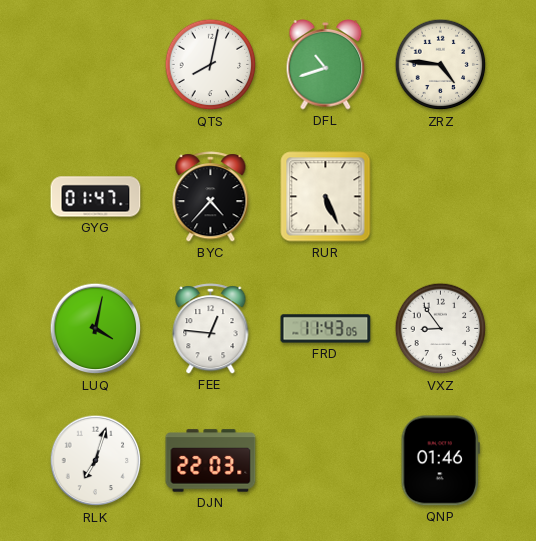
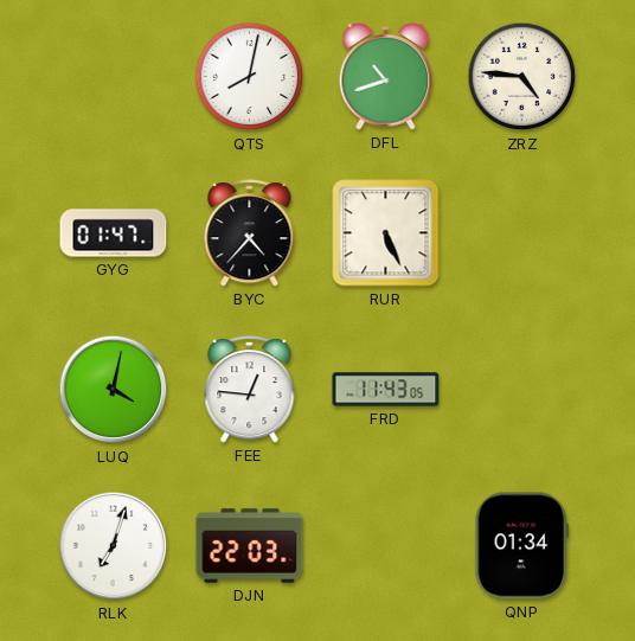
VXZ: 8:54 -> none (441, 329)
QNP: 01:46 -> 01:34 (521, 546)
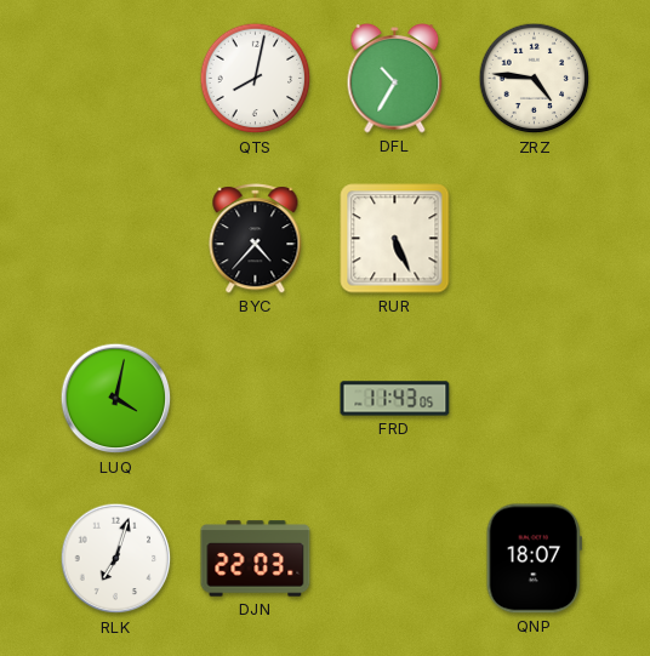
DFL: 10:42 -> 10:35 (395, 79)
GYG: 01:47 -> none (114, 233)
FEE: 12:46 -> none (250, 390)
QNP: 01:34 -> 18:07 (534, 559)
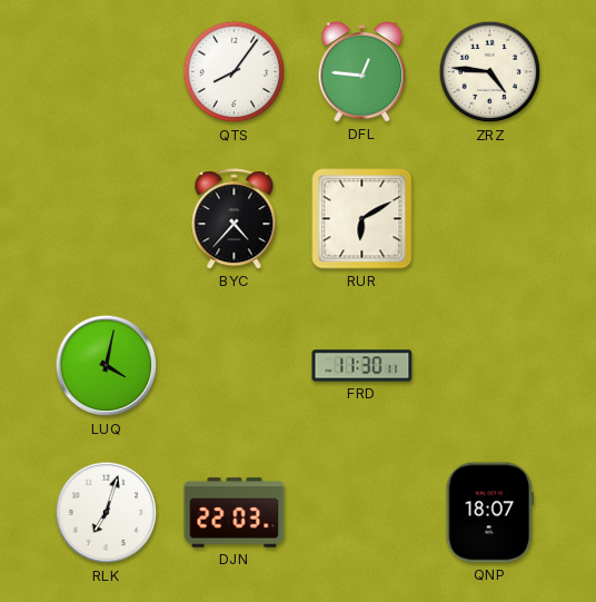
QTS: 8:02 -> 8:06 (235, 72)
DFL: 10:35 -> 12:46 (362, 72)
RUR: 5:26 -> 6:10 (362, 219)
FRD: 11:43 -> 11:30 (362, 366)
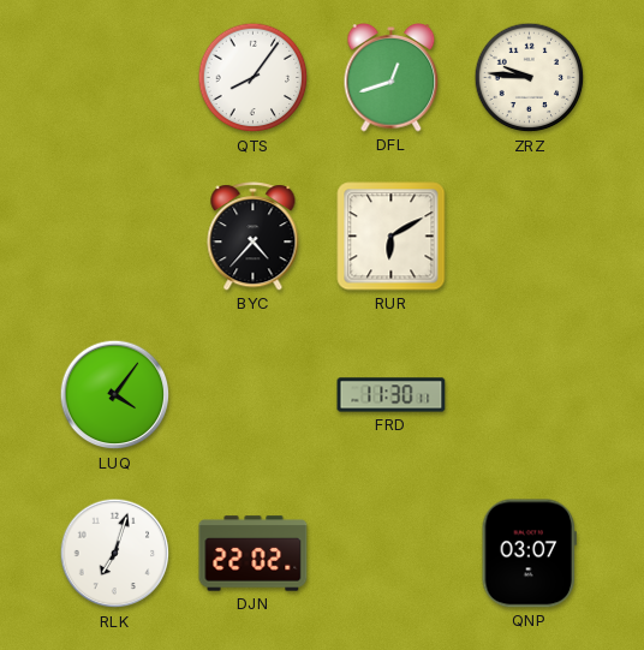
DFL: 12:46 -> 12:42 (392, 78)
ZRZ: 4:46 -> 9:46 (530, 78)
LUQ: 4:02 -> 4:06 (115, 395)
DJN: 22:03 -> 22:02 (254, 554)
QNP: 18:07 -> 03:07 (529, 554)
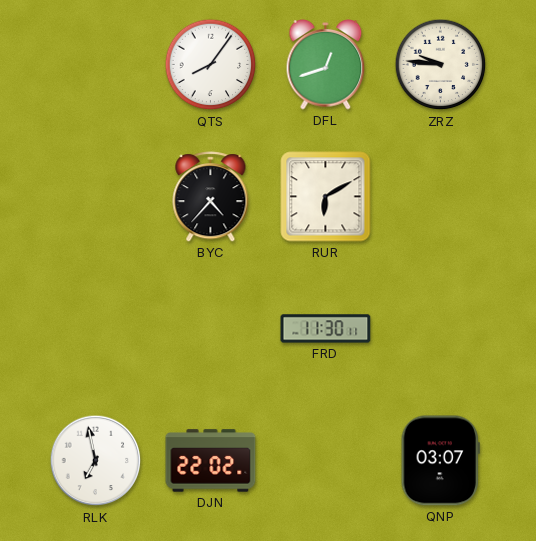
LUQ: 4:06 -> none (115, 395)
RLK: 7:03 -> 6:58 (96, 461)
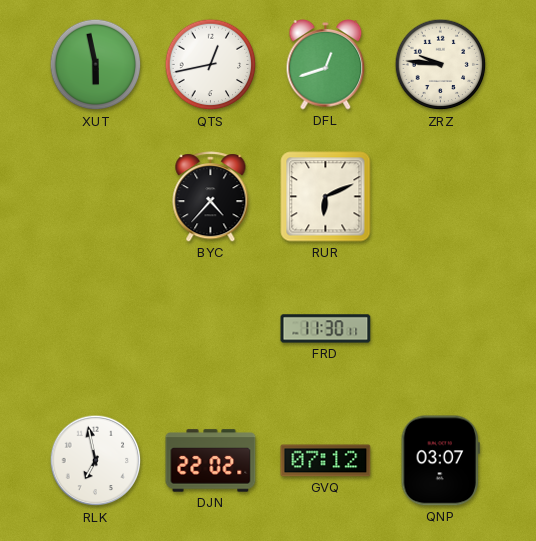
XUT: none -> 5:58 (96, 65)
QTS: 8:06 -> 12:43 (211, 65)
RUR: 6:10 -> 6:11 (326, 197)
GVQ: none -> 07:12 (326, 461)
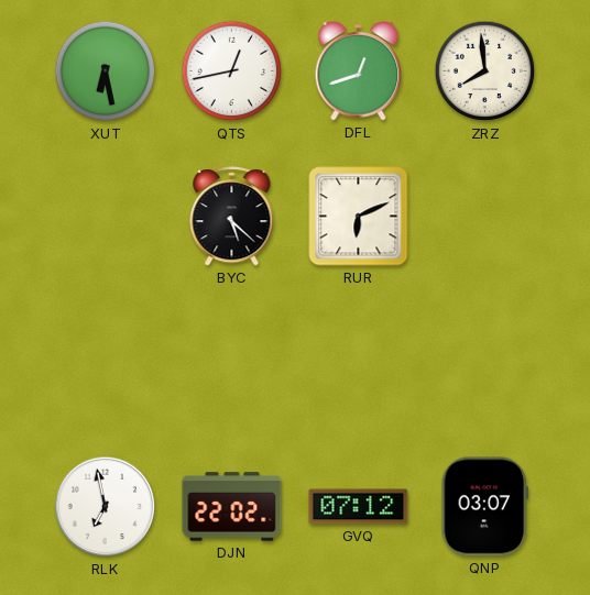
XUT: 5:58 -> 6:28 (106, 71)
ZRZ: 9:46 -> 7:59 (485, 71)
BYC: 4:37 -> 5:22 (232, 217)
FRD: 11:30 -> none (326, 329)
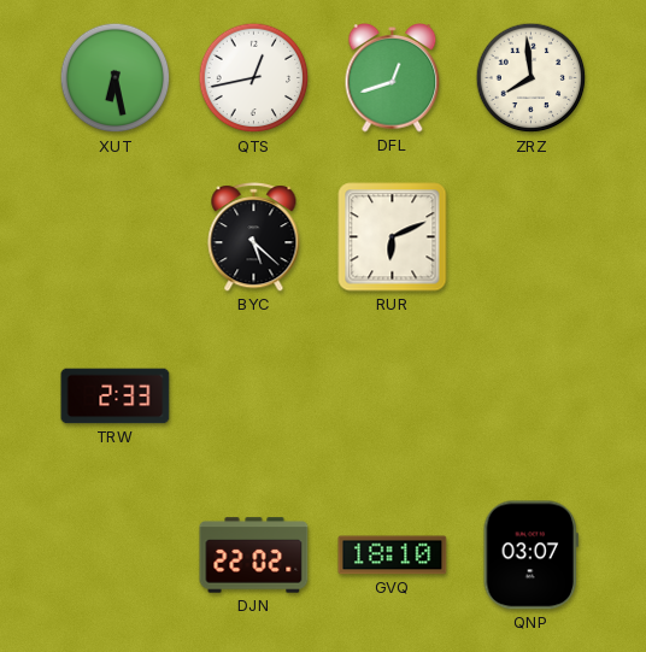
TRW: none -> 2:33 (116, 397)
RLK: 6:58 -> none (106, 507)
GVQ: 07:12 -> 18:10 (393, 556)
